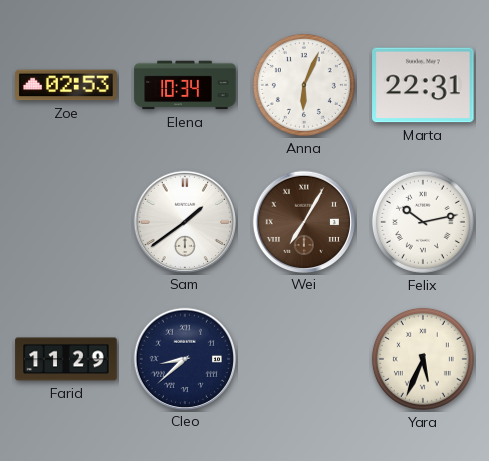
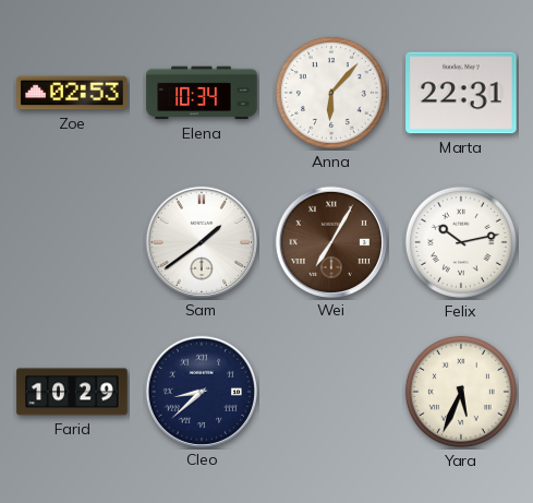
Anna: 6:04 -> 6:07 (331, 93)
Farid: 11:29 -> 10:29 (72, 392)
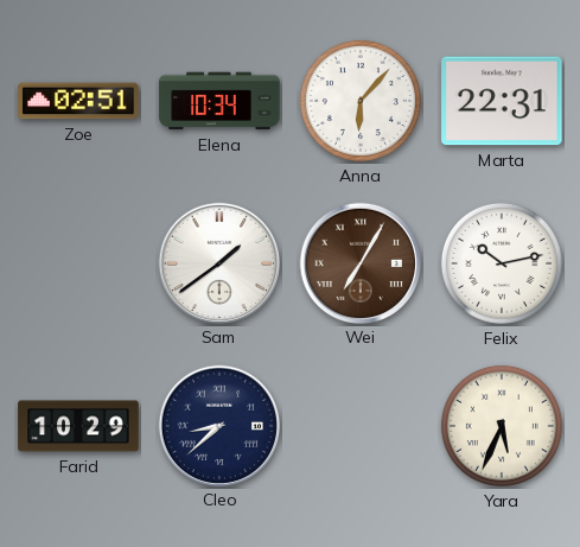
Zoe: 02:53 -> 02:51 (78, 101)
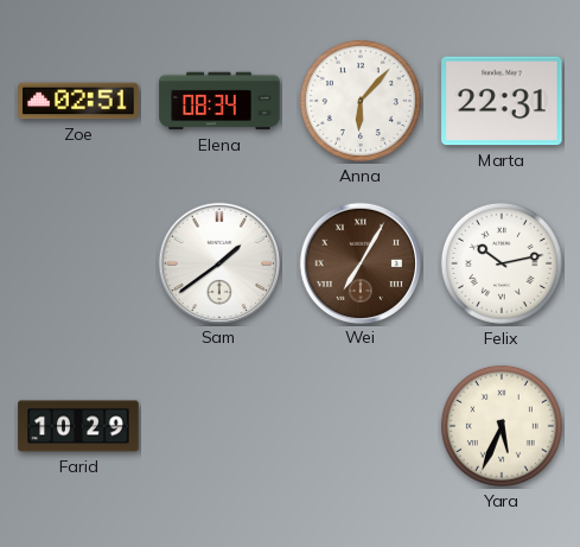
Elena: 10:34 -> 08:34 (219, 101)
Cleo: 8:38 -> none (218, 425)
